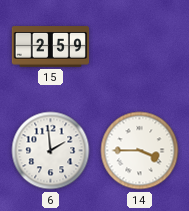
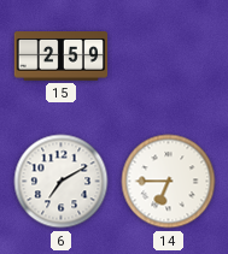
6: 1:59 -> 7:10 (62, 182)
14: 3:45 -> 6:45 (169, 182)
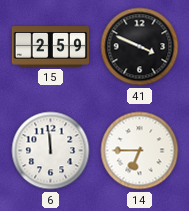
41: none -> 3:49 (140, 47)
6: 7:10 -> 11:59 (51, 151)
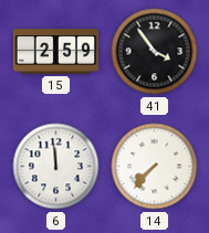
41: 3:49 -> 3:54 (155, 52)
14: 6:45 -> 7:37 (155, 167)
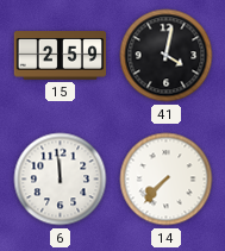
41: 3:54 -> 4:02 (167, 56)
